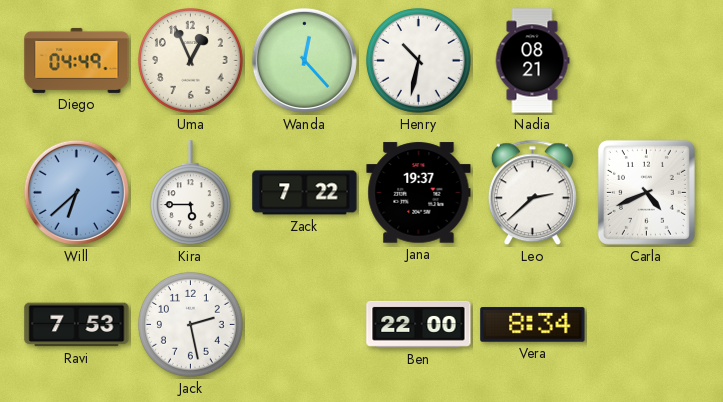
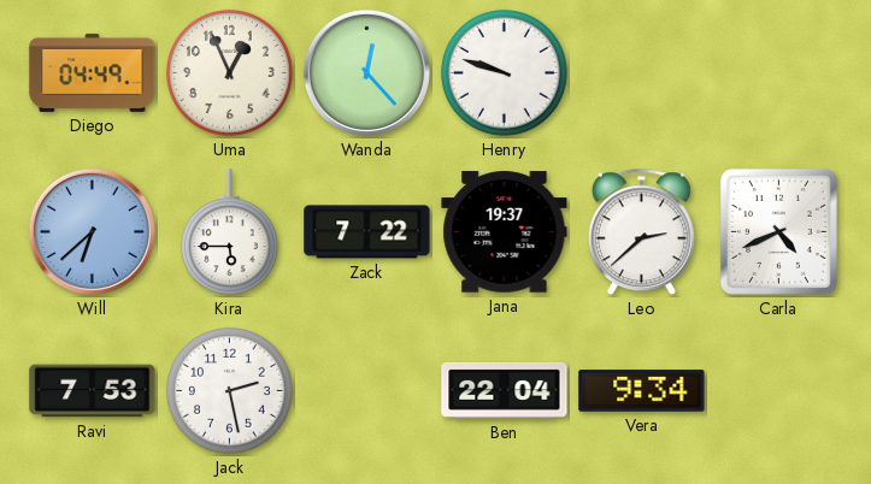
Henry: 10:32 -> 9:48 (505, 73)
Nadia: 08:21 -> none (532, 61)
Ben: 22:00 -> 22:04 (505, 390)
Vera: 8:34 -> 9:34 (642, 391)
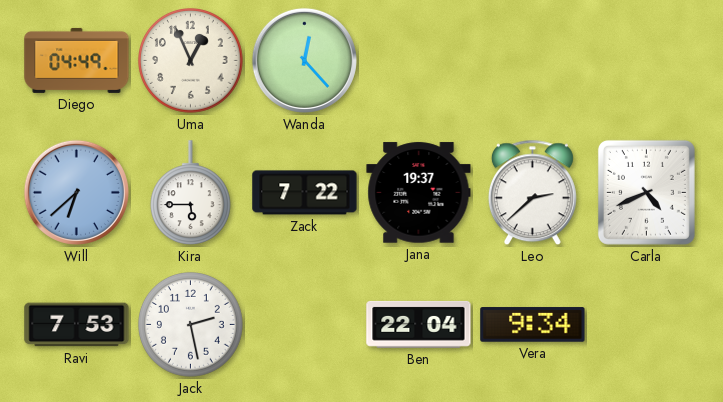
Henry: 9:48 -> none (505, 73)
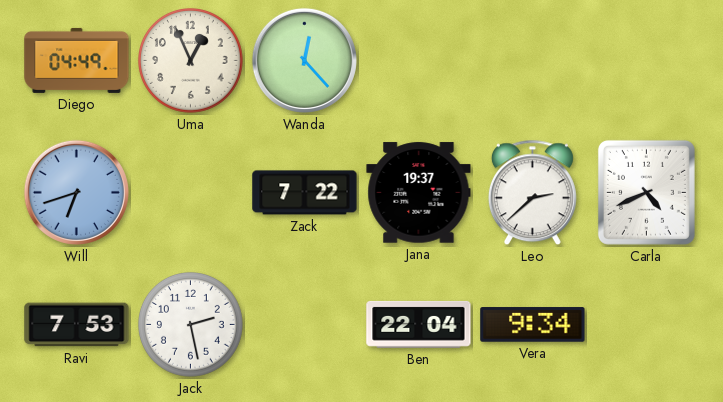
Will: 6:38 -> 6:42 (76, 192)
Kira: 5:45 -> none (190, 193)
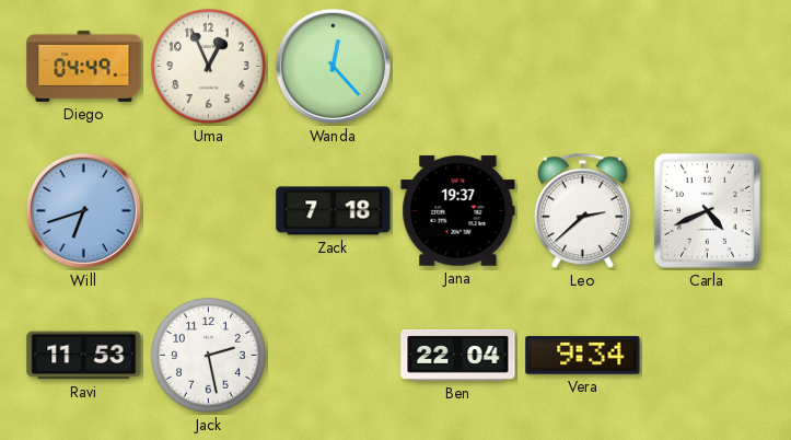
Zack: 7:22 -> 7:18 (334, 211)
Ravi: 7:53 -> 11:53 (84, 356)
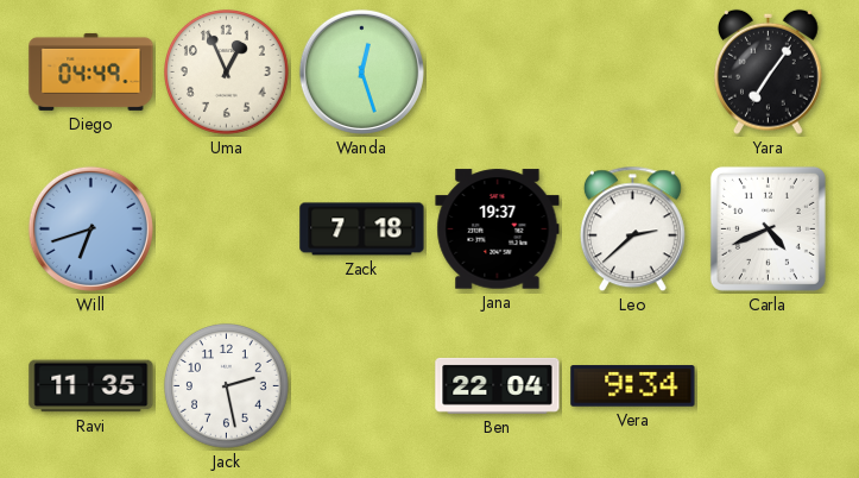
Wanda: 12:23 -> 12:27 (361, 71)
Yara: none -> 7:06 (769, 71)
Ravi: 11:53 -> 11:35 (91, 386)
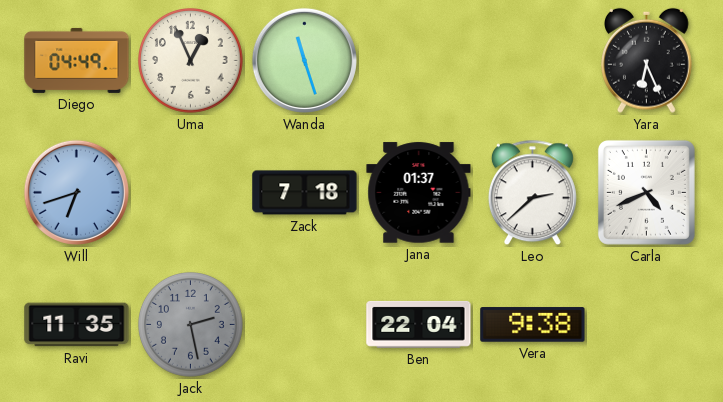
Wanda: 12:27 -> 11:27 (304, 60)
Yara: 7:06 -> 6:26 (647, 60)
Jana: 19:37 -> 01:37 (419, 193)
Jack dial: white -> grey (191, 325)
Vera: 9:34 -> 9:38 (533, 325)
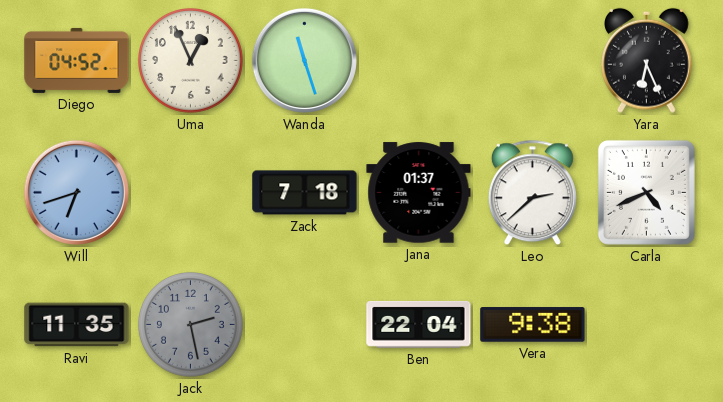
Diego: 04:49 -> 04:52 (77, 60)
